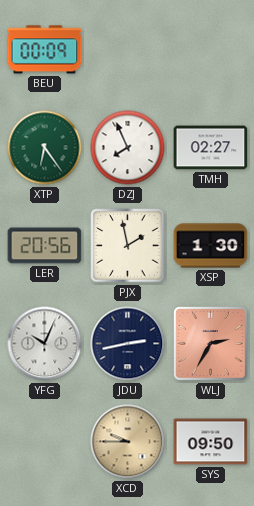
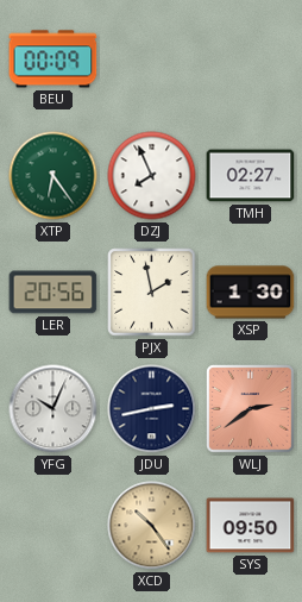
WLJ: 2:35 -> 2:39 (251, 409)
XCD: 9:45 -> 10:24 (152, 526)
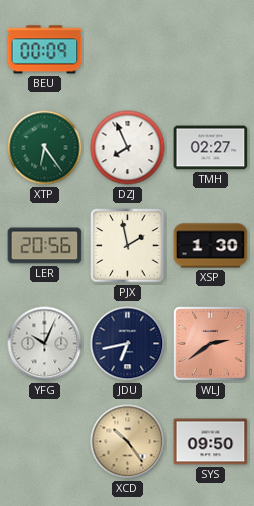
JDU: 2:43 -> 6:43 (128, 344)
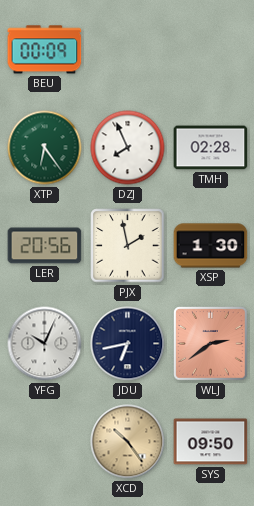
TMH: 02:27 -> 02:28 (211, 148)
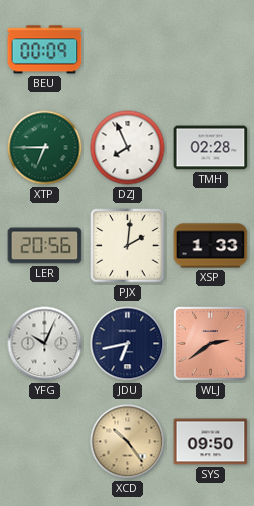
XTP: 6:24 -> 6:45 (45, 148)
PJX: 1:58 -> 2:01 (128, 246)
XSP: 1:30 -> 1:33 (211, 246)
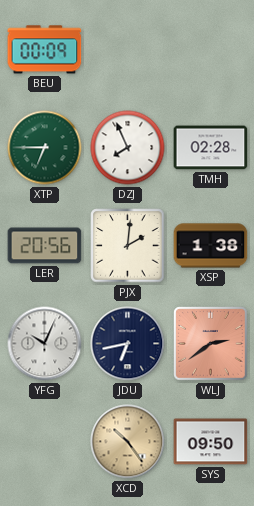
XSP: 1:33 -> 1:38 (211, 246)
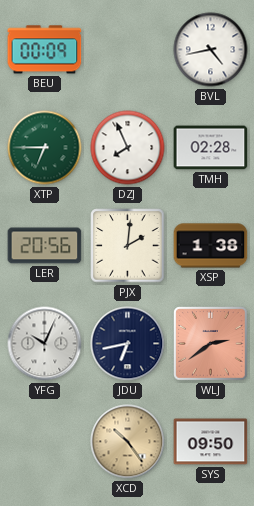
BVL: none -> 4:43 (211, 50)
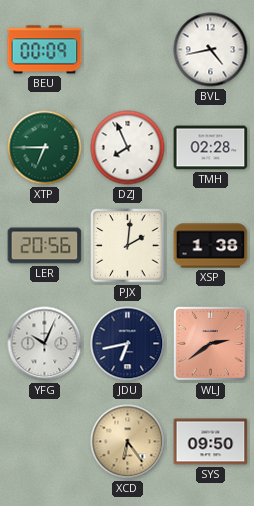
XCD: 10:24 -> 6:24 (128, 442)
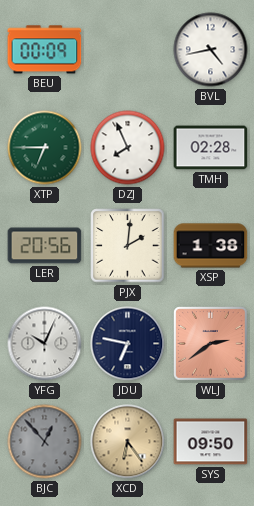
JDU: 6:43 -> 6:47 (128, 344)
BJC: none -> 12:53 (45, 442)
